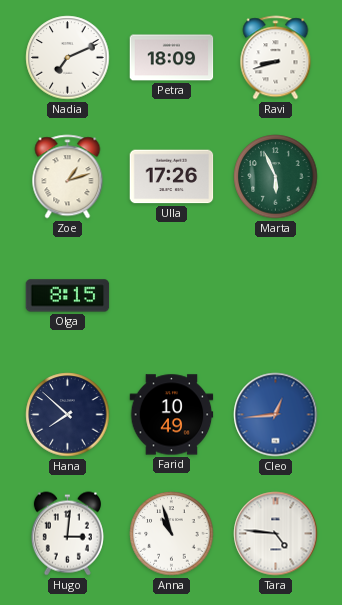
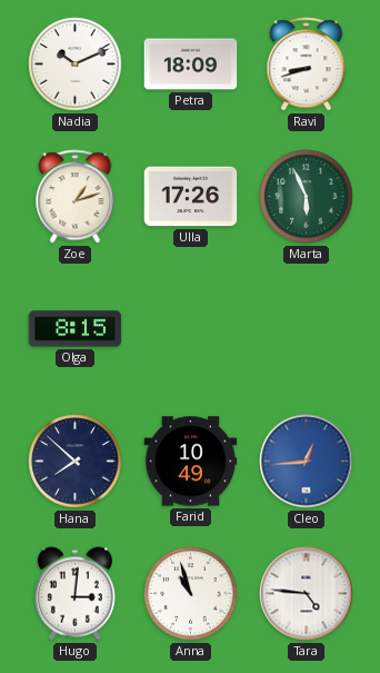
Nadia: 7:11 -> 10:11 (76, 65)
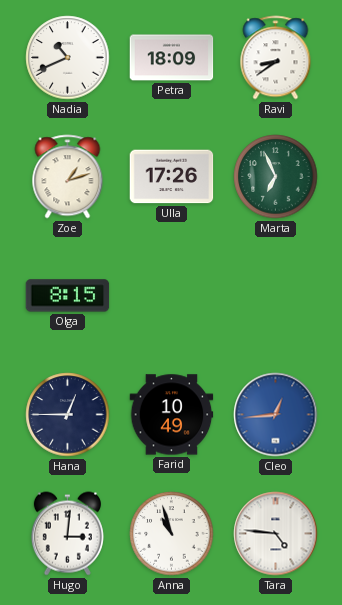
Nadia: 10:11 -> 10:41 (68, 58)
Ravi: 8:42 -> 8:39 (276, 58)
Marta: 5:56 -> 6:56 (276, 177)
Hana: 7:52 -> 12:45 (68, 415)
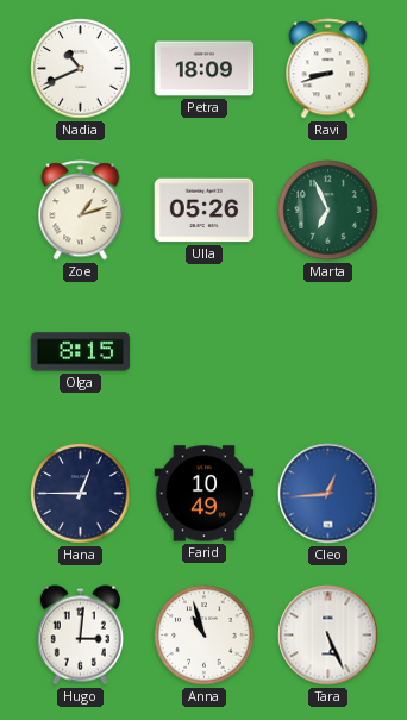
Ravi: 8:39 -> 8:42 (328, 69)
Ulla: 17:26 -> 05:26 (205, 211)
Tara: 4:46 -> 5:26 (328, 636)
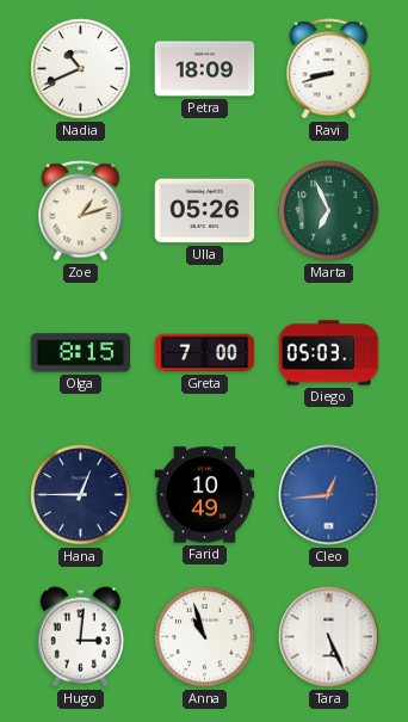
Greta: none -> 7:00 (205, 353)
Diego: none -> 05:03 (329, 353)
